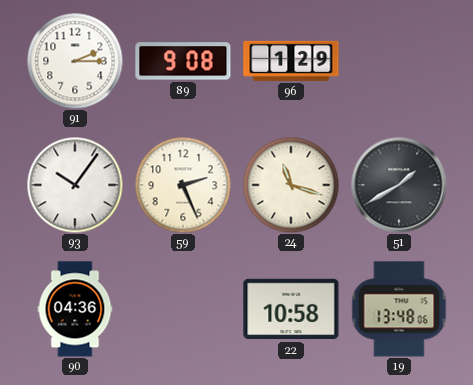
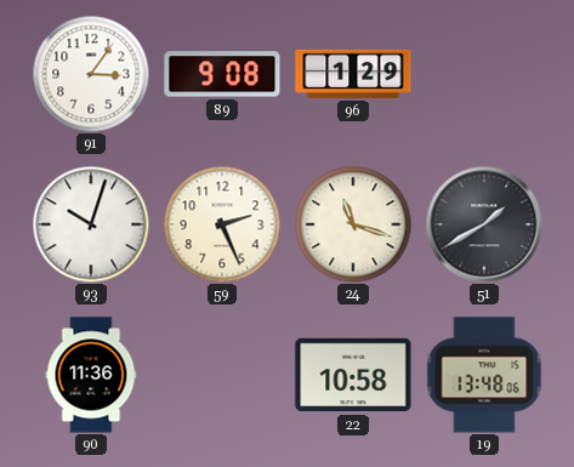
91: 2:15 -> 3:06 (91, 74)
93: 10:06 -> 10:03 (91, 224)
90: 04:36 -> 11:36 (91, 375)
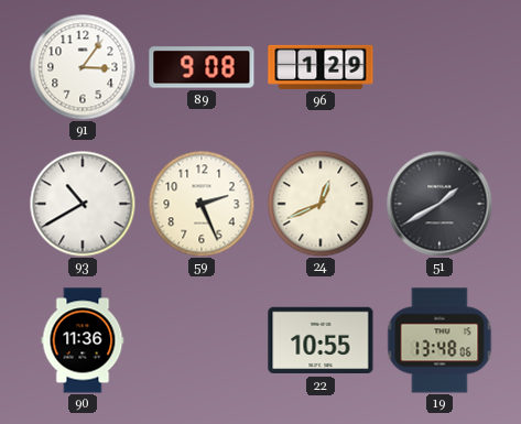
93: 10:03 -> 10:40 (83, 204)
24: 11:18 -> 12:41 (321, 204)
22: 10:58 -> 10:55 (321, 340)
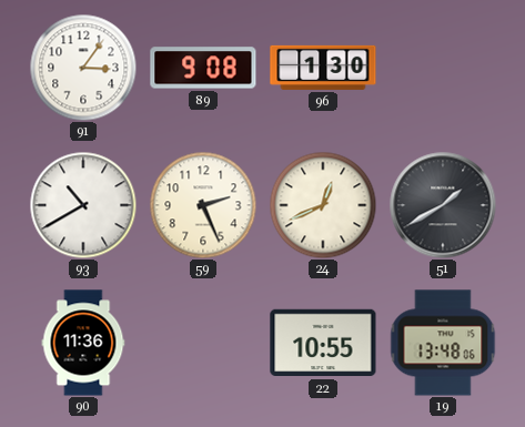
96: 1:29 -> 1:30 (323, 68)
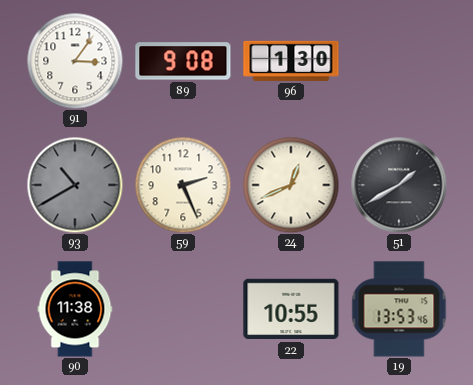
93 dial: white -> grey (75, 185)
90: 11:36 -> 11:38 (75, 309)
19: 13:48 -> 13:53 (399, 309)
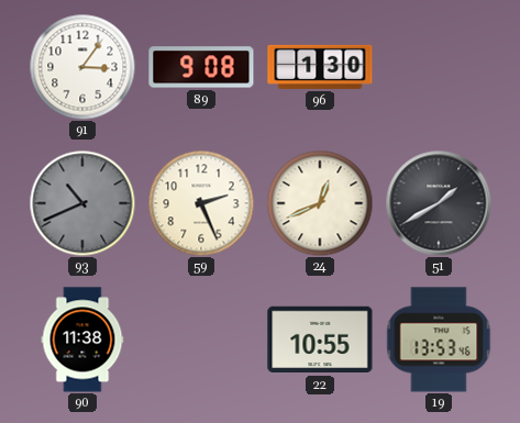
93: 10:40 -> 10:41 (82, 203)
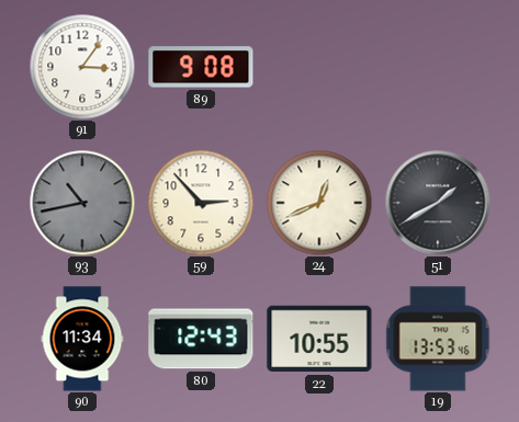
96: 1:30 -> none (320, 67)
93: 10:41 -> 10:43 (82, 203)
59: 2:26 -> 2:53 (201, 203)
90: 11:38 -> 11:34 (82, 339)
80: none -> 12:43 (201, 339)
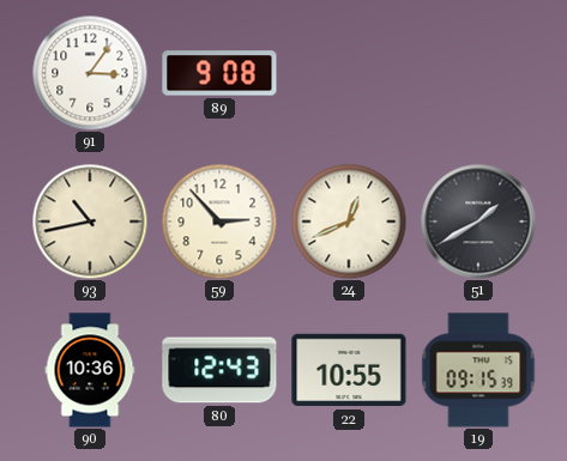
93 dial: grey -> cream (90, 222)
90: 11:34 -> 10:36 (90, 370)
19: 13:53 -> 09:15 (478, 370)
